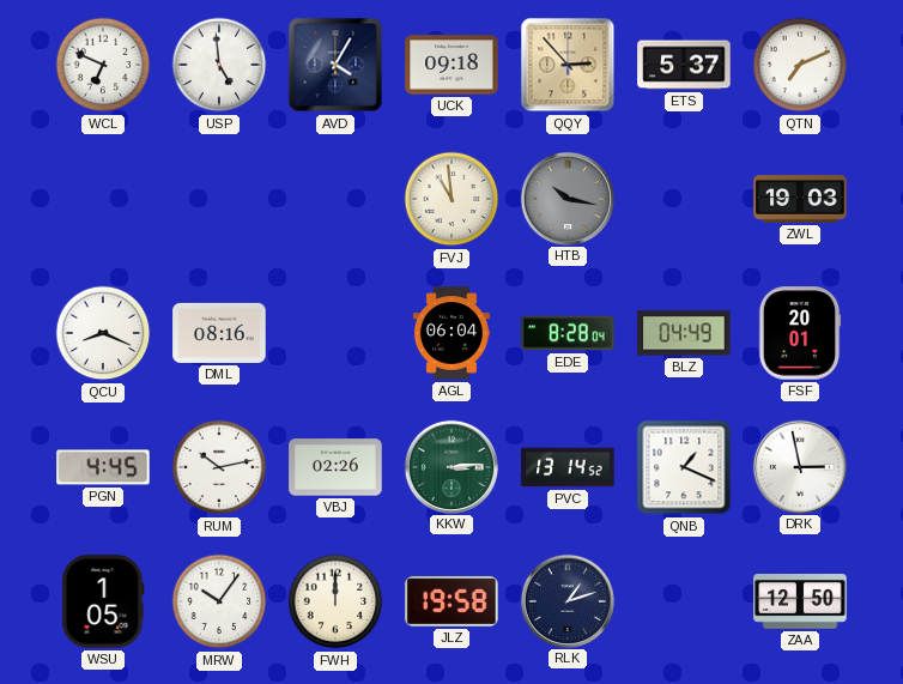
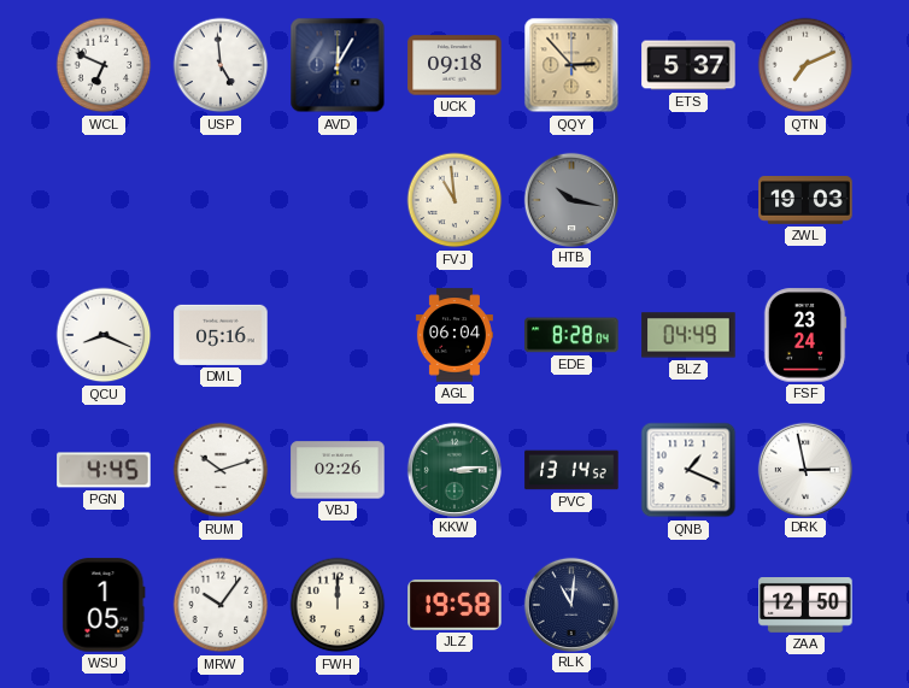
AVD: 4:05 -> 12:05 (338, 65)
DML: 08:16 -> 05:16 (221, 335)
FSF: 20:01 -> 23:24 (805, 335)
RUM: 10:13 -> 10:12 (221, 470)
RLK: 1:12 -> 11:01 (570, 604)
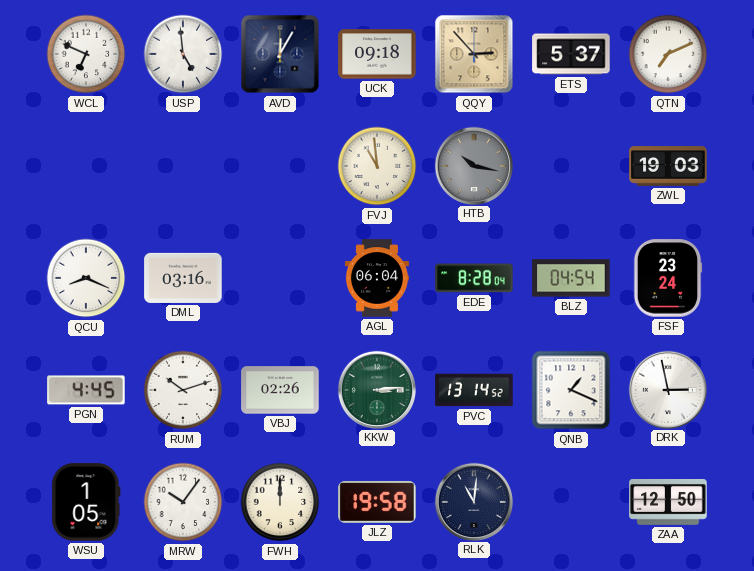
DML: 05:16 -> 03:16 (183, 278)
BLZ: 04:49 -> 04:54 (571, 278)
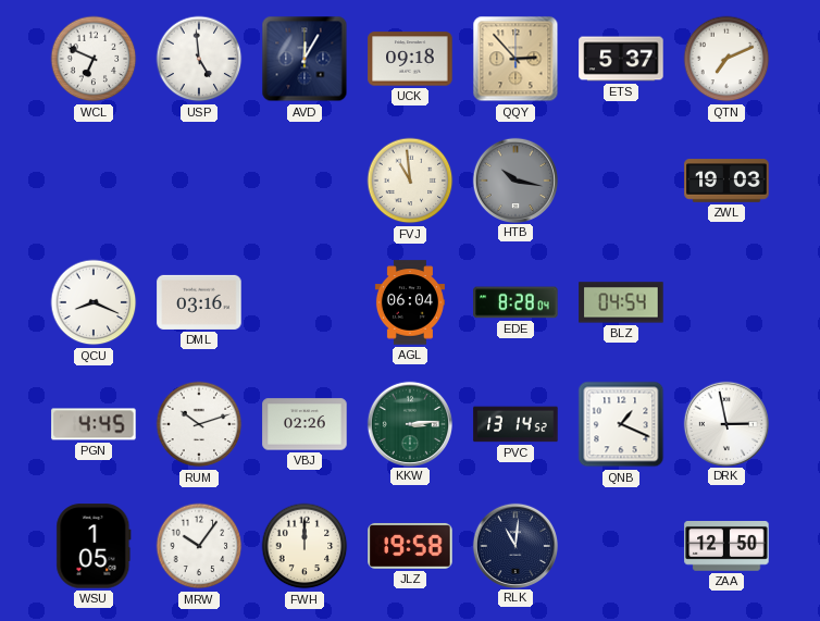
FSF: 23:24 -> none (668, 278)
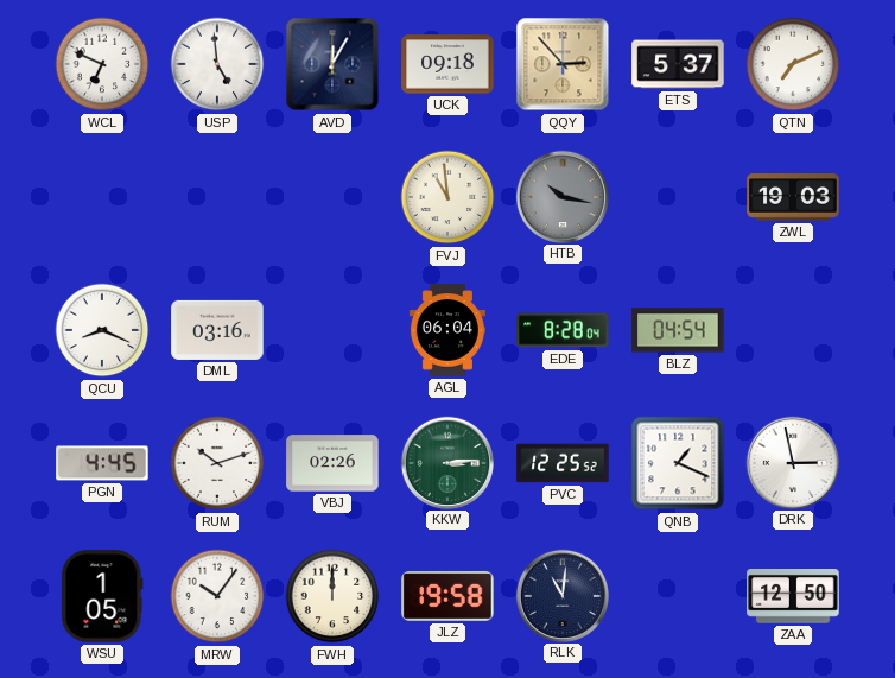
PVC: 13:14 -> 12:25 (563, 463)
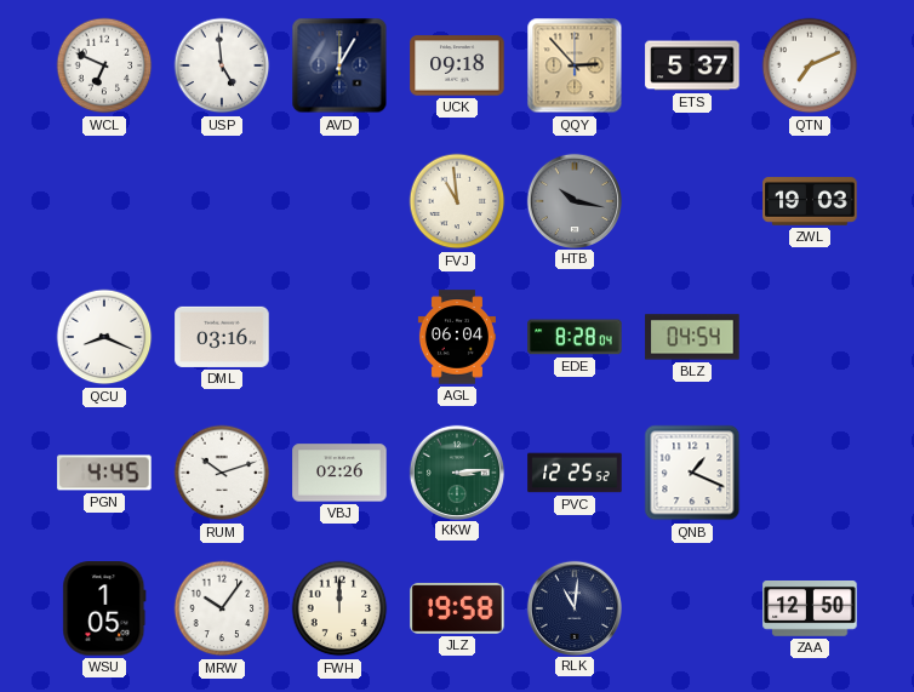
DRK: 2:58 -> none (792, 462)
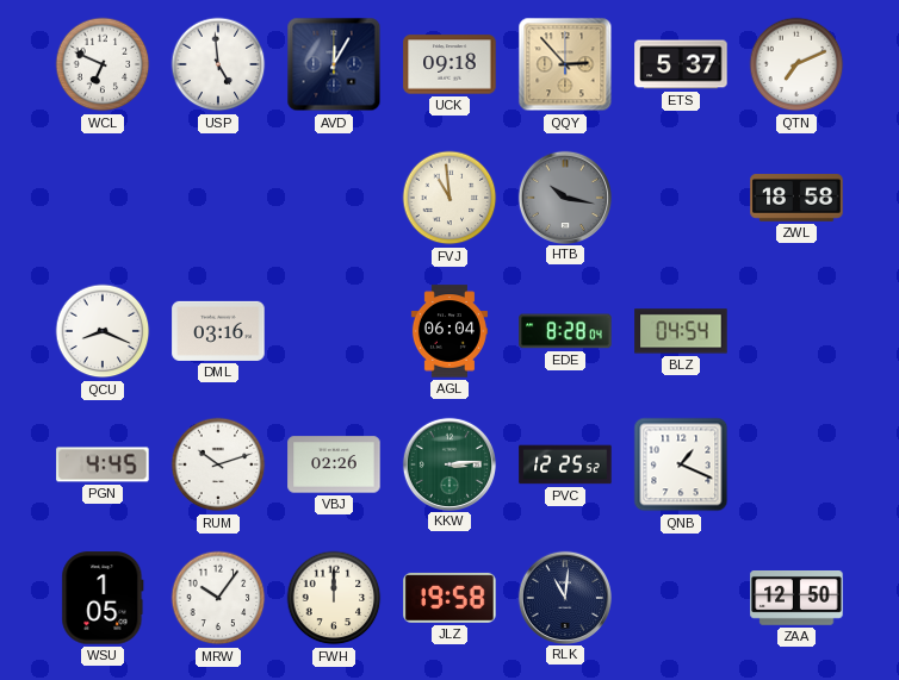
ZWL: 19:03 -> 18:58 (796, 198)
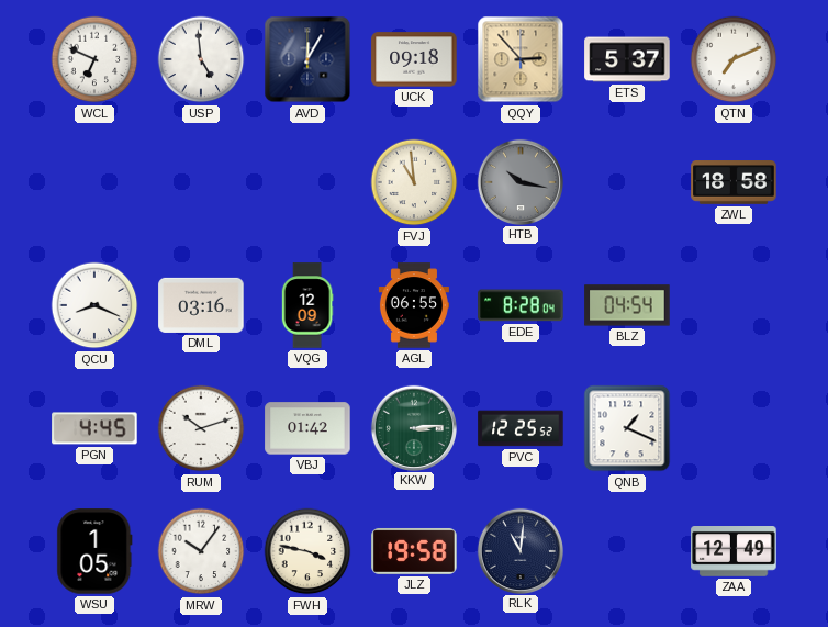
VQG: none -> 12:09 (307, 305)
AGL: 06:04 -> 06:55 (414, 305)
VBJ: 02:26 -> 01:42 (307, 428)
FWH: 12:00 -> 3:47 (307, 551)
ZAA: 12:50 -> 12:49 (734, 552)
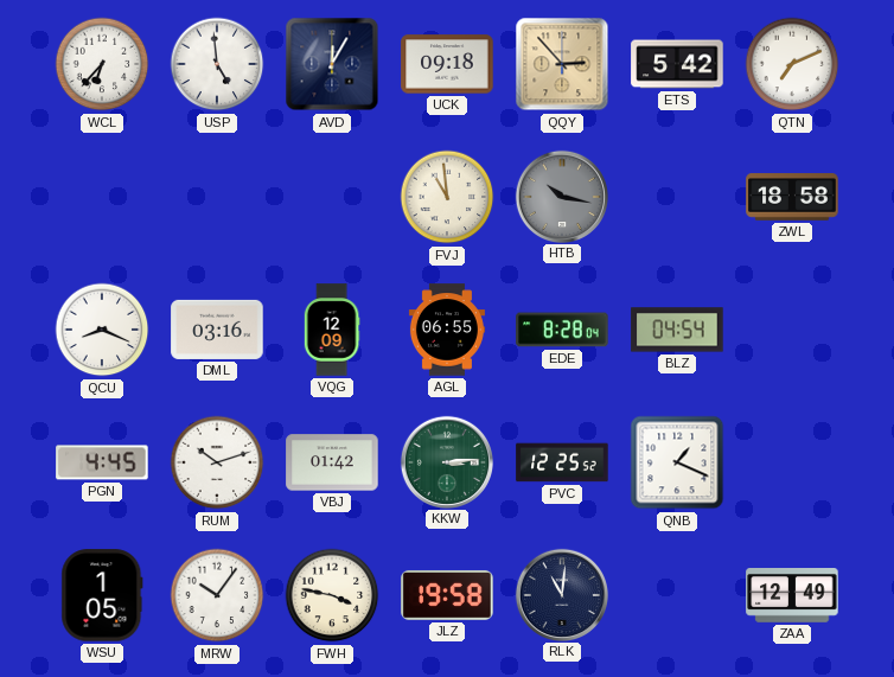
WCL: 6:49 -> 6:37 (102, 64)
ETS: 5:37 -> 5:42 (677, 64)
